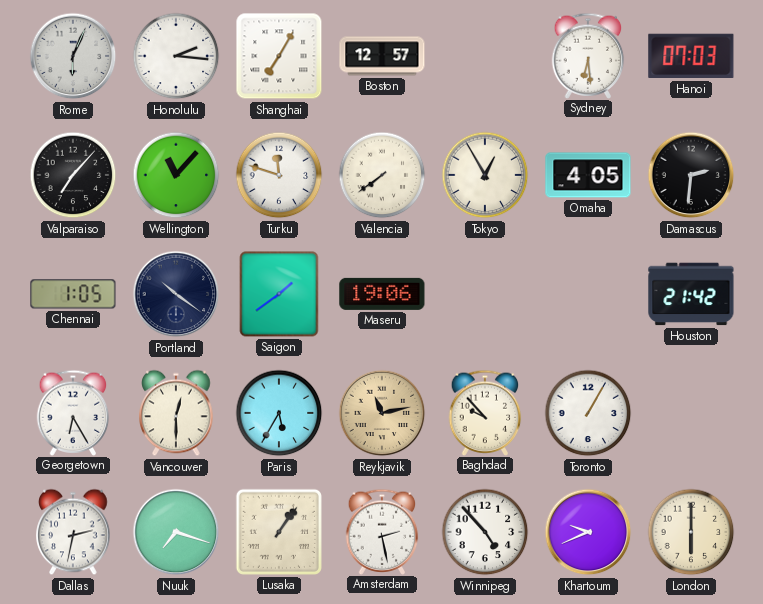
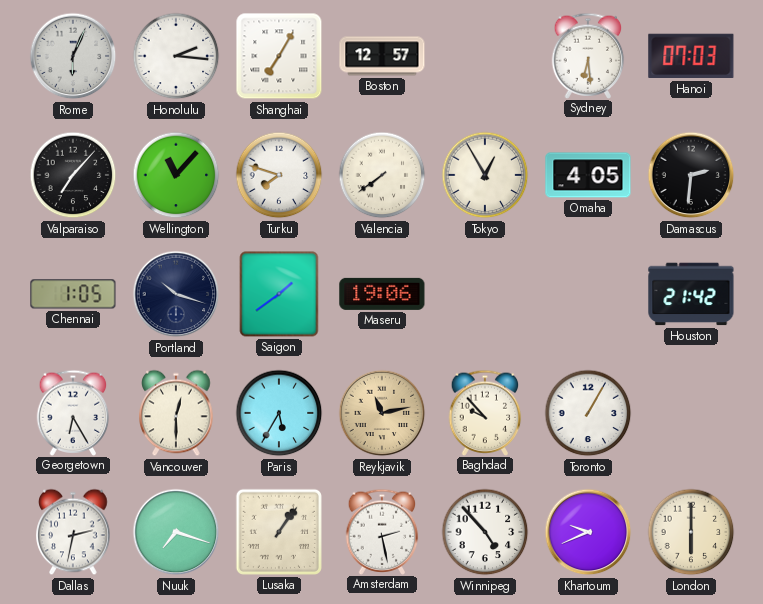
Turku: 11:48 -> 7:48 (279, 175)
Portland: 10:21 -> 10:18 (176, 294)
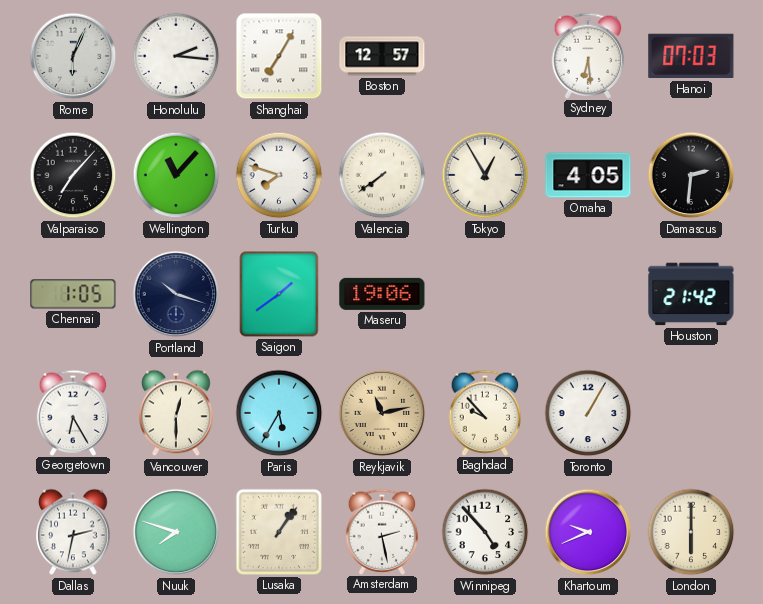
Nuuk: 7:18 -> 7:48 (176, 532)
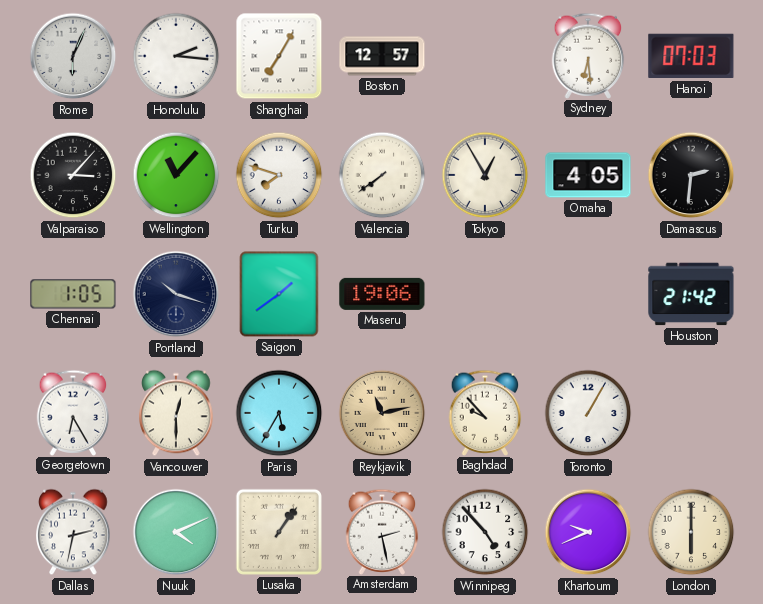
Valparaiso: 7:07 -> 3:07 (73, 175)
Nuuk: 7:48 -> 4:11 (176, 532)
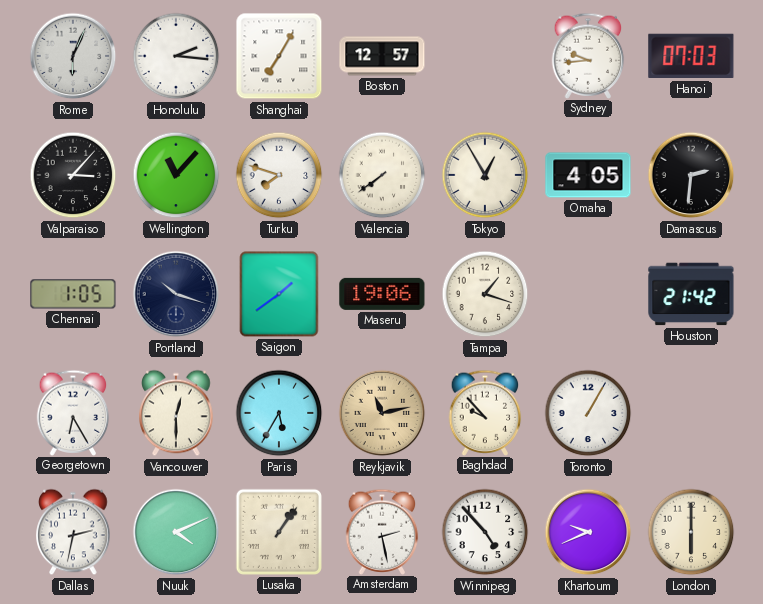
Sydney: 6:29 -> 9:44 (588, 55)
Tampa: none -> 1:18 (485, 294)
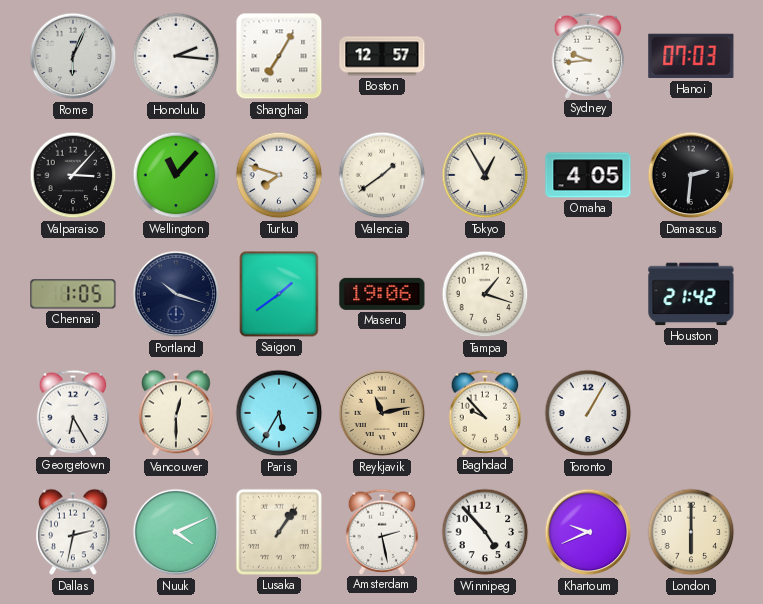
Valencia: 7:39 -> 1:39 (382, 175)
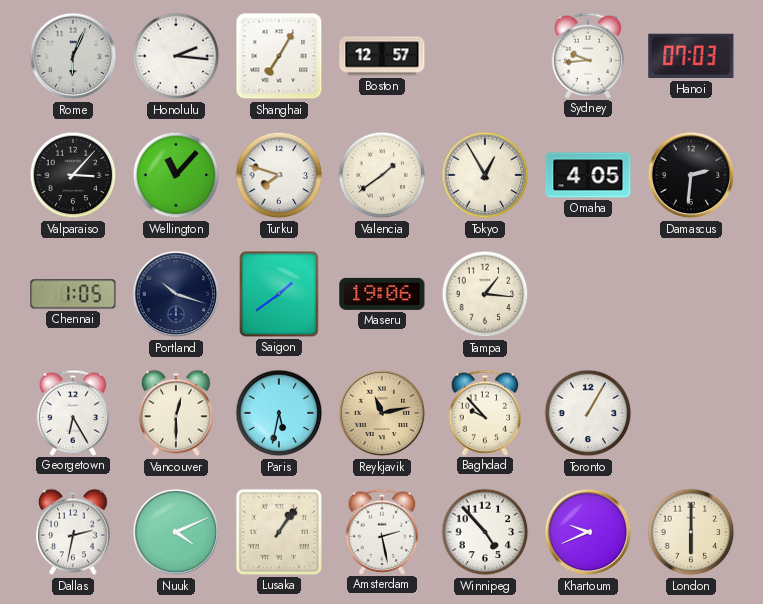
Tampa: 1:18 -> 1:16 (485, 294)
Houston: 21:42 -> none (691, 294)
Paris: 5:35 -> 5:32 (279, 413)
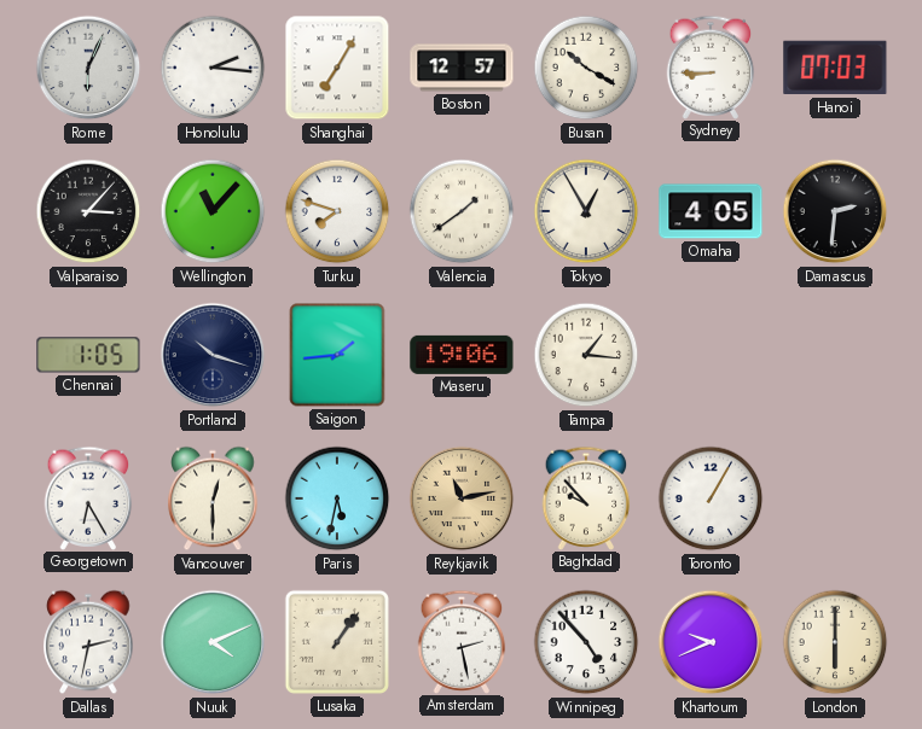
Busan: none -> 10:20 (586, 68)
Sydney: 9:44 -> 8:45 (711, 66)
Saigon: 1:39 -> 1:44 (337, 355)
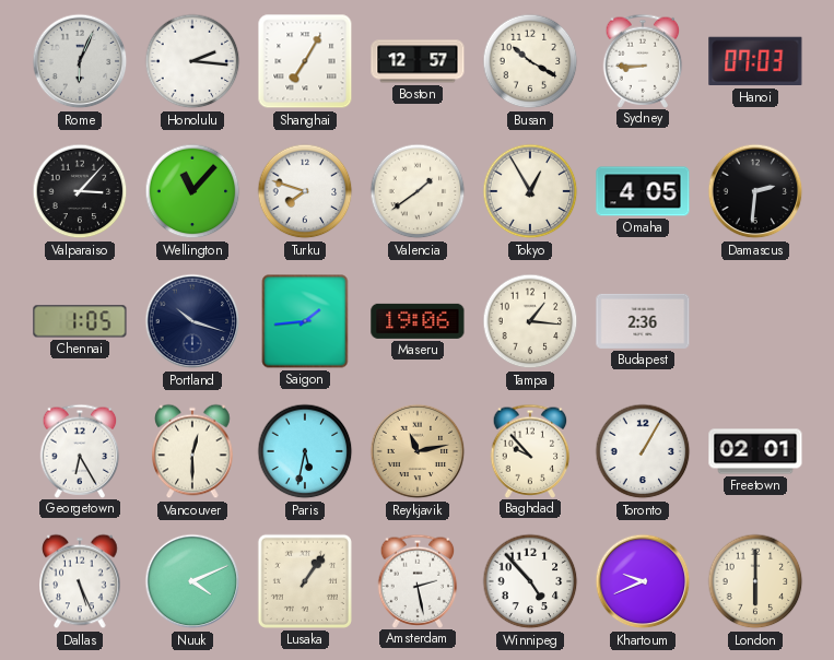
Budapest: none -> 2:36 (643, 321)
Freetown: none -> 02:01 (755, 451)
Dallas: 2:32 -> 5:26 (80, 581)
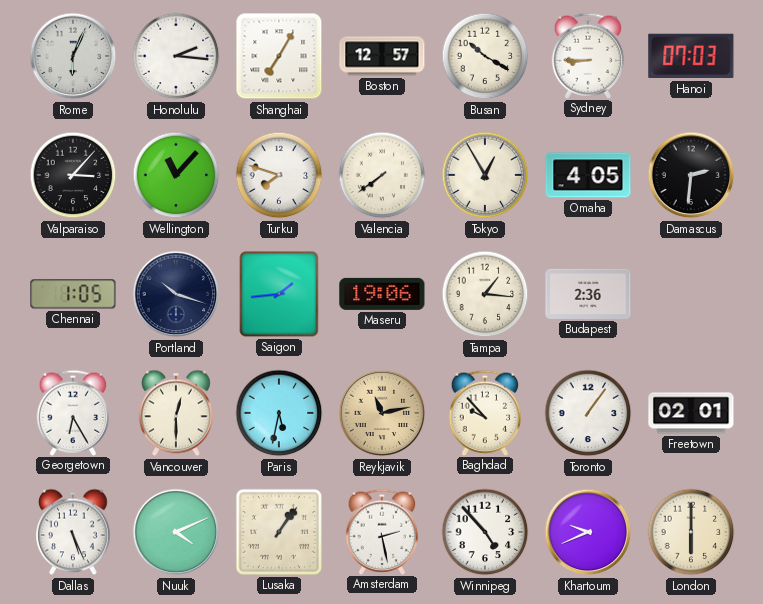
Valencia: 1:39 -> 7:39 (382, 175)
Toronto: 1:05 -> 1:06 (588, 413)
